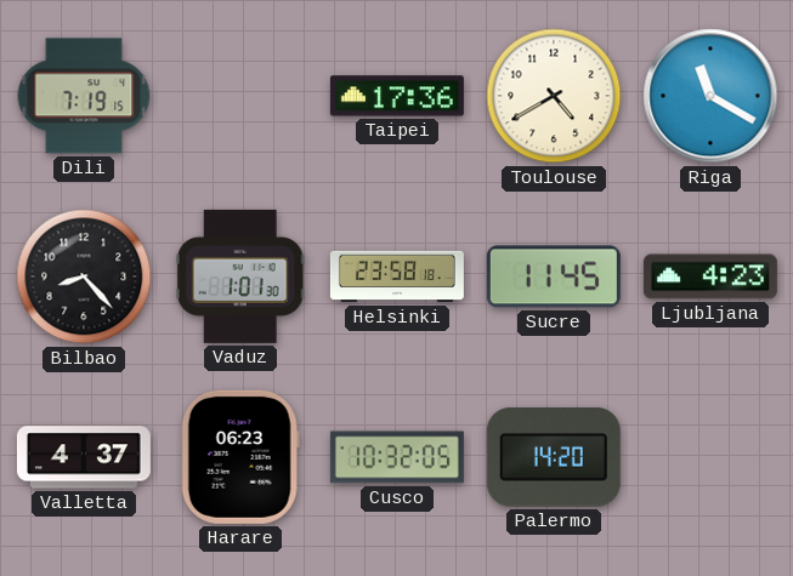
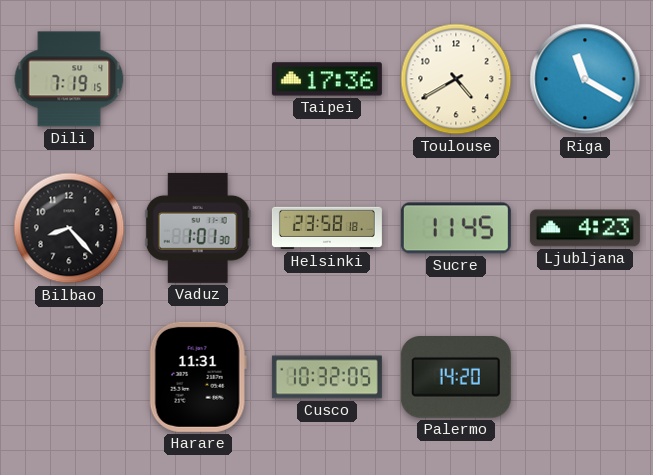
Valletta: 4:37 -> none (84, 457)
Harare: 06:23 -> 11:31 (198, 377)
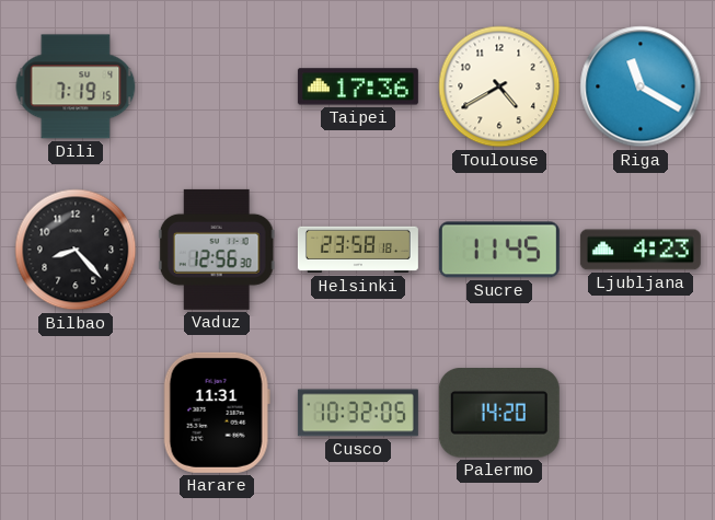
Vaduz: 1:01 -> 12:56 (217, 250)
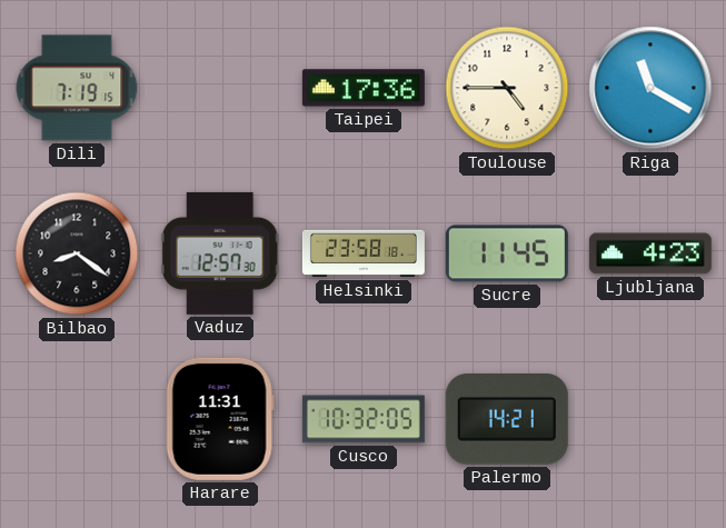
Toulouse: 4:40 -> 4:45 (507, 88)
Bilbao: 8:23 -> 8:21 (77, 253)
Vaduz: 12:56 -> 12:57 (220, 253)
Palermo: 14:20 -> 14:21 (507, 420)
